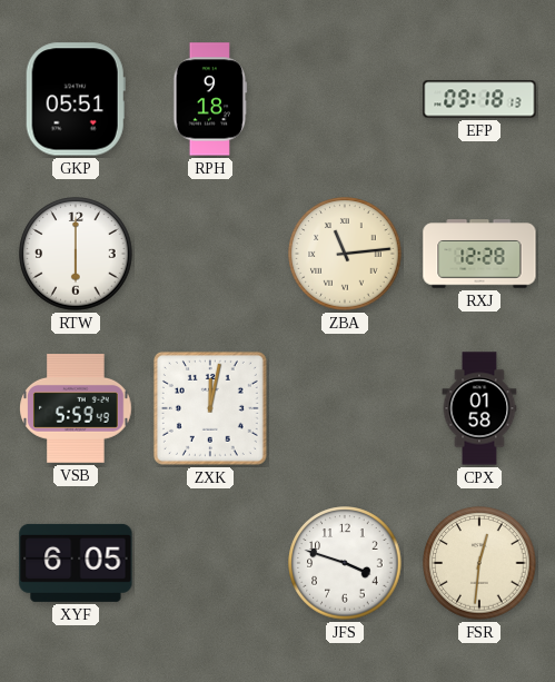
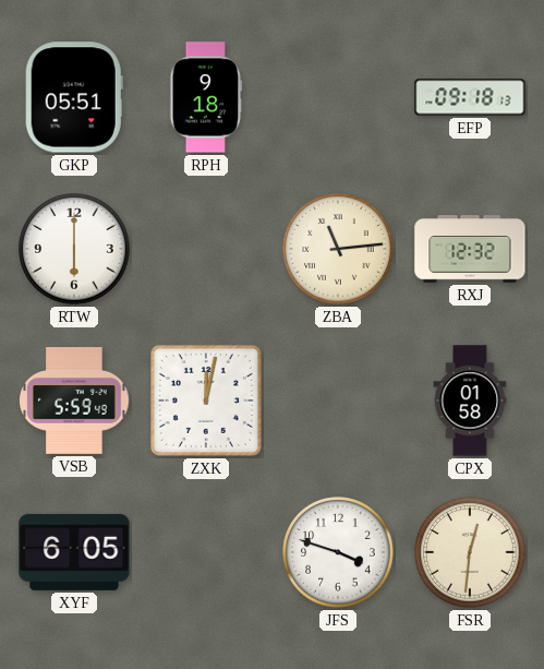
RXJ: 12:28 -> 12:32 (470, 249)
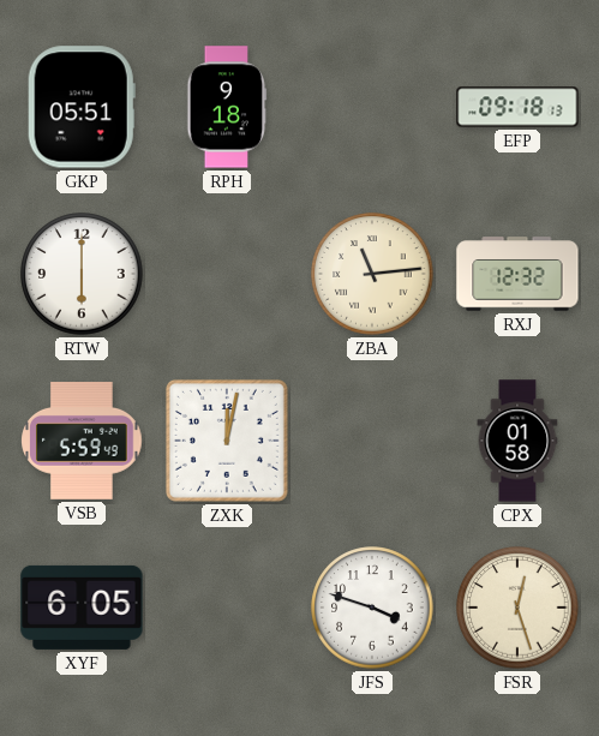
FSR: 12:31 -> 12:27 (517, 608)
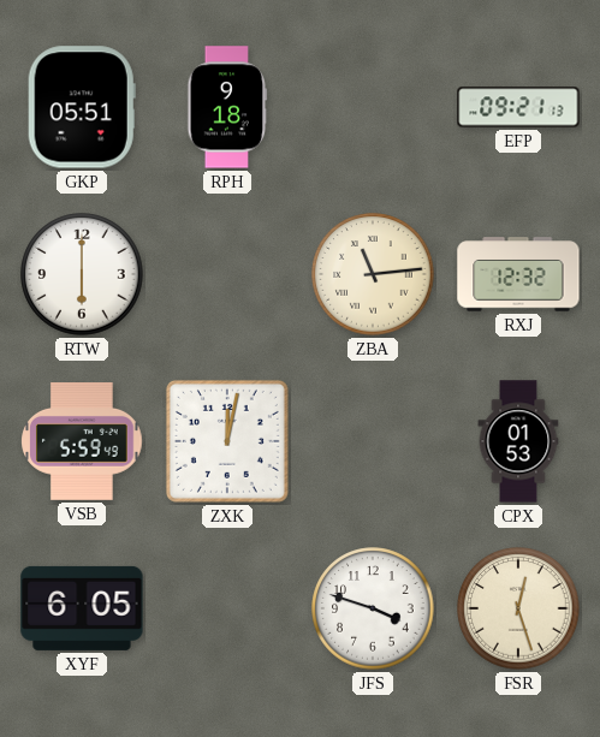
EFP: 09:18 -> 09:21 (518, 107)
CPX: 01:58 -> 01:53 (518, 441)
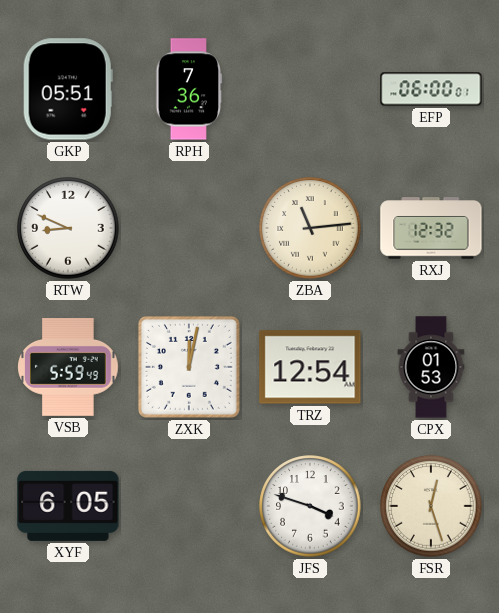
RPH: 9:18 -> 7:36 (189, 89)
EFP: 09:21 -> 06:00 (431, 89)
RTW: 6:00 -> 8:49 (68, 228)
TRZ: none -> 12:54 (310, 367)
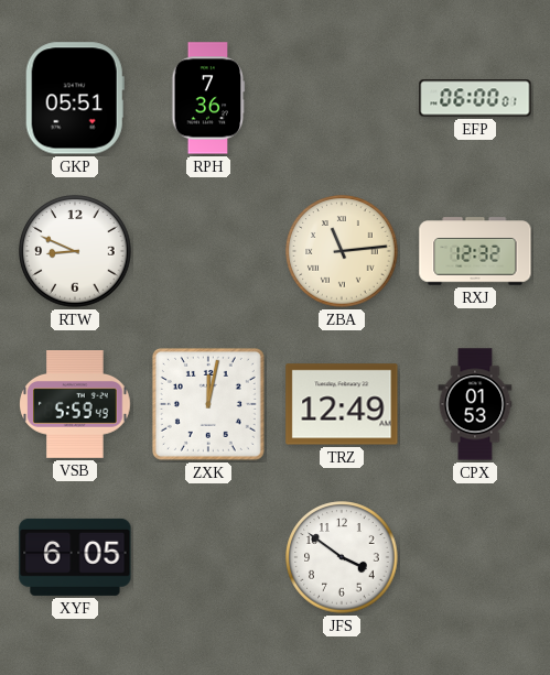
TRZ: 12:54 -> 12:49 (342, 404)
JFS: 3:48 -> 3:51 (342, 557)
FSR: 12:27 -> none (431, 506)
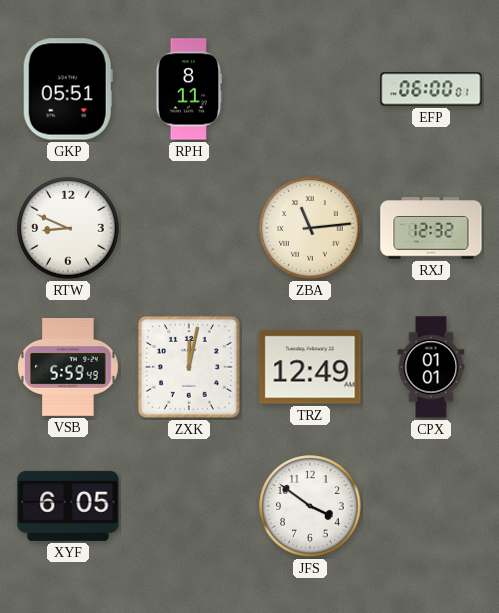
RPH: 7:36 -> 8:11 (189, 89)
CPX: 01:53 -> 01:01 (431, 367)
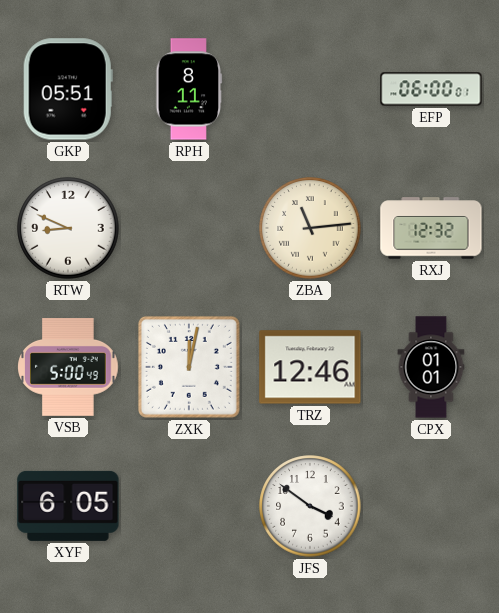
VSB: 5:59 -> 5:00 (68, 368)
TRZ: 12:49 -> 12:46 (310, 367)
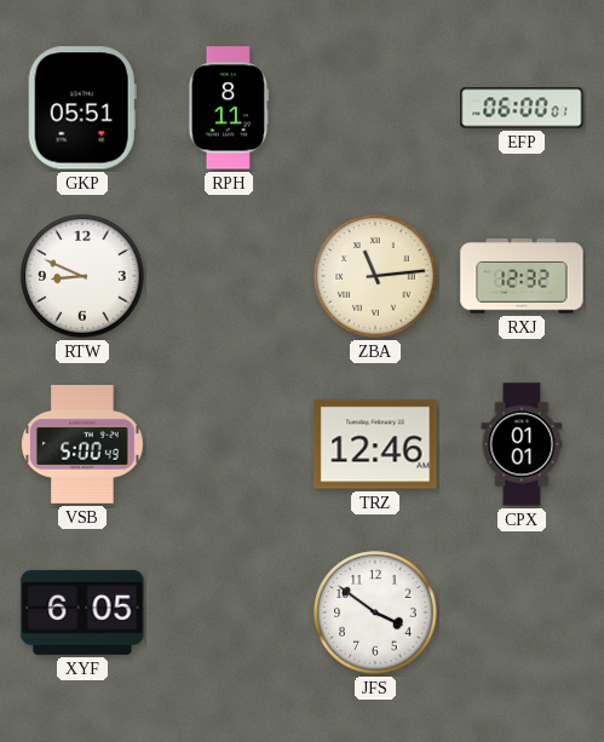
ZXK: 12:02 -> none (189, 367)
